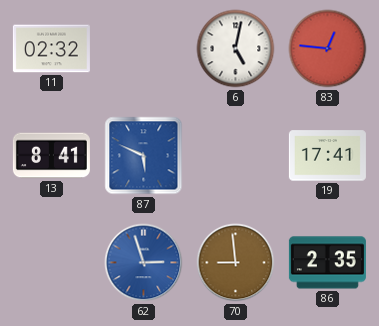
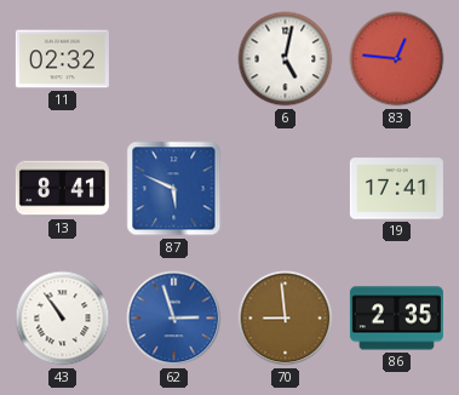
43: none -> 10:54 (63, 319)
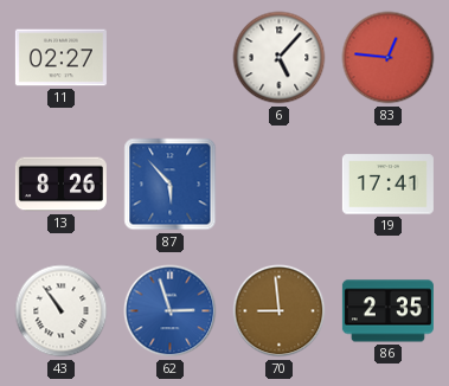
11: 02:32 -> 02:27 (60, 58)
6: 5:02 -> 5:07 (280, 58)
13: 8:41 -> 8:26 (60, 185)
87: 5:49 -> 5:53 (171, 185)
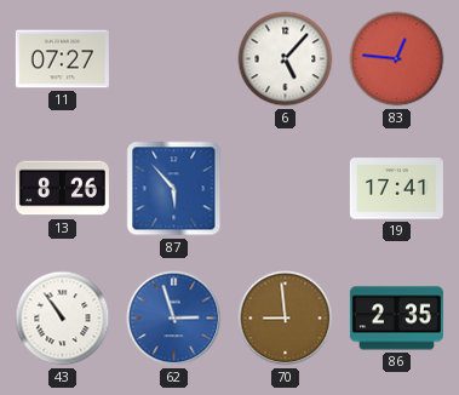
11: 02:27 -> 07:27 (62, 59)
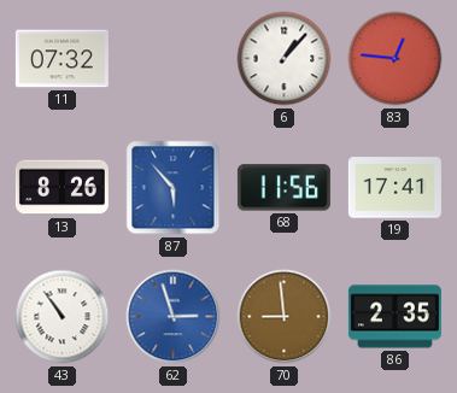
11: 07:27 -> 07:32 (61, 59)
6: 5:07 -> 1:07 (285, 59)
68: none -> 11:56 (283, 188)
